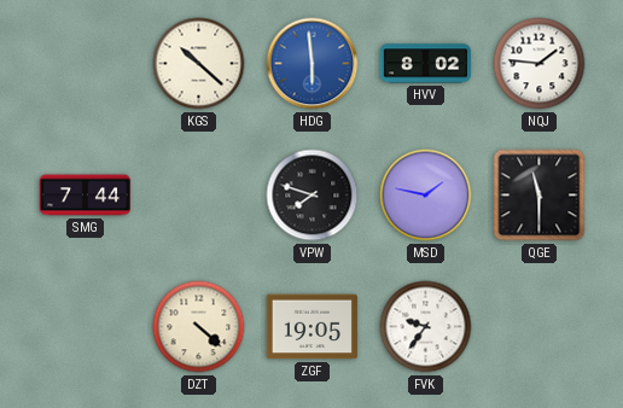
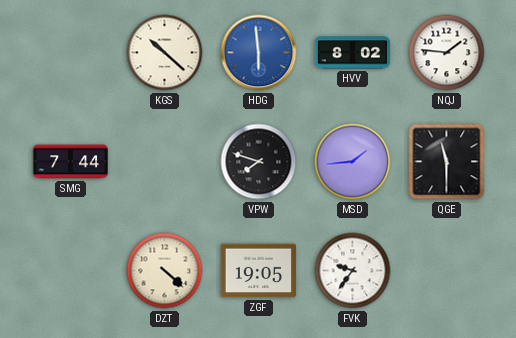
MSD: 1:47 -> 1:44 (353, 162)
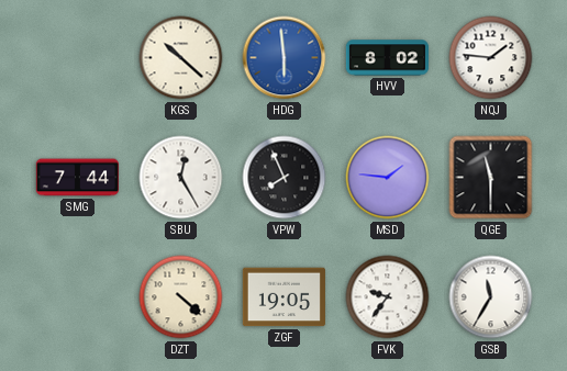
SBU: none -> 12:25 (181, 178)
VPW: 7:48 -> 7:56 (285, 178)
MSD: 1:44 -> 1:46 (388, 178)
GSB: none -> 11:35 (491, 297)
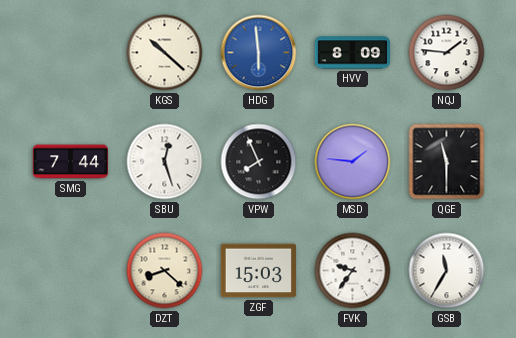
HVV: 8:02 -> 8:09 (352, 53)
SBU: 12:25 -> 12:27 (165, 162)
DZT: 4:22 -> 8:22 (165, 271)
ZGF: 19:05 -> 15:03 (258, 271)
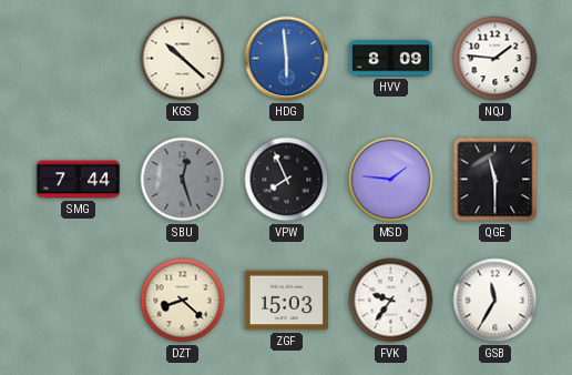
SBU dial: white -> grey (183, 180)
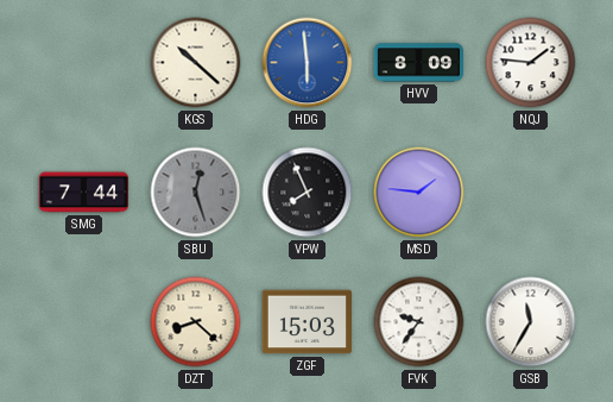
QGE: 11:30 -> none (496, 180)
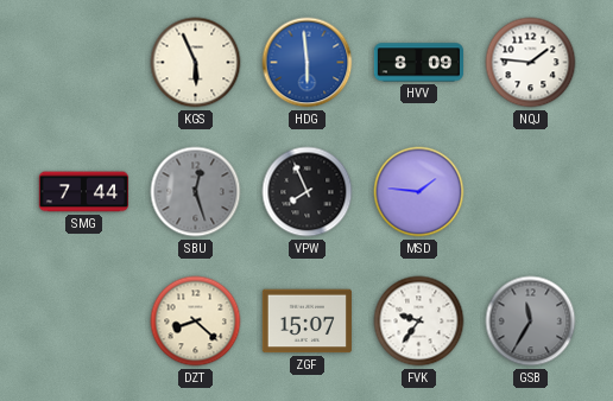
KGS: 10:22 -> 5:56 (196, 63)
ZGF: 15:03 -> 15:07 (306, 322)
GSB dial: white -> grey (531, 322)
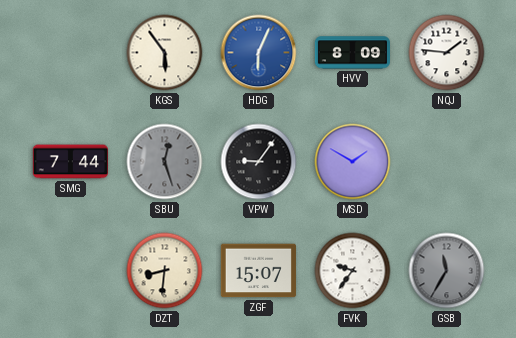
KGS: 5:56 -> 5:54 (165, 53)
HDG: 5:59 -> 6:04 (259, 53)
VPW: 7:56 -> 9:06 (259, 162)
MSD: 1:46 -> 1:50 (353, 162)
DZT: 8:22 -> 8:31 (165, 271)
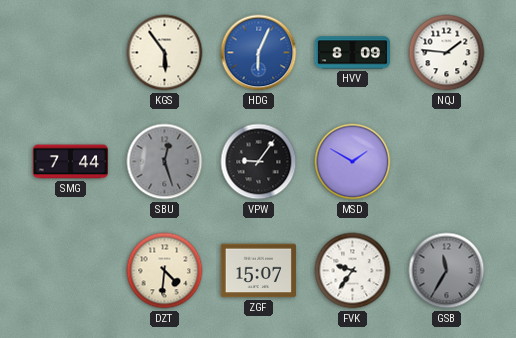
DZT: 8:31 -> 4:31 (165, 271)
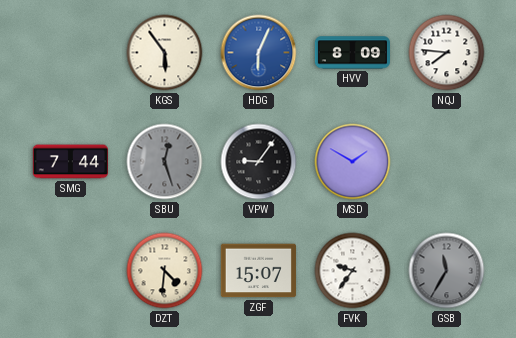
NQJ: 1:46 -> 7:46 (447, 53)
